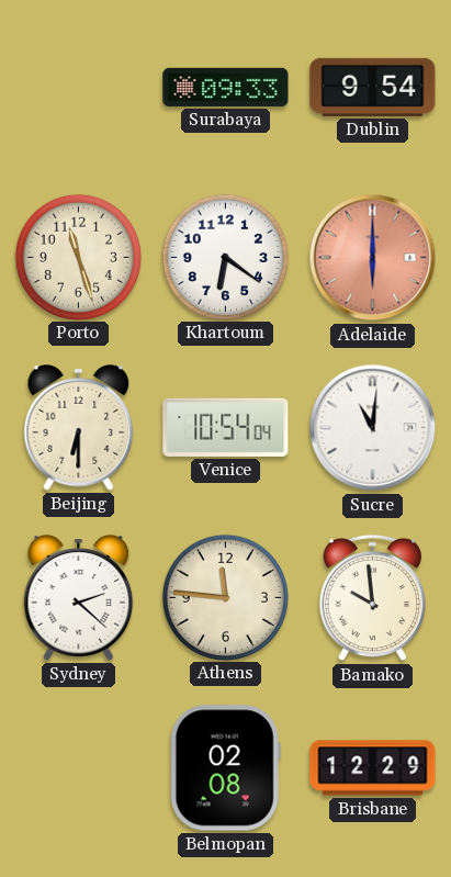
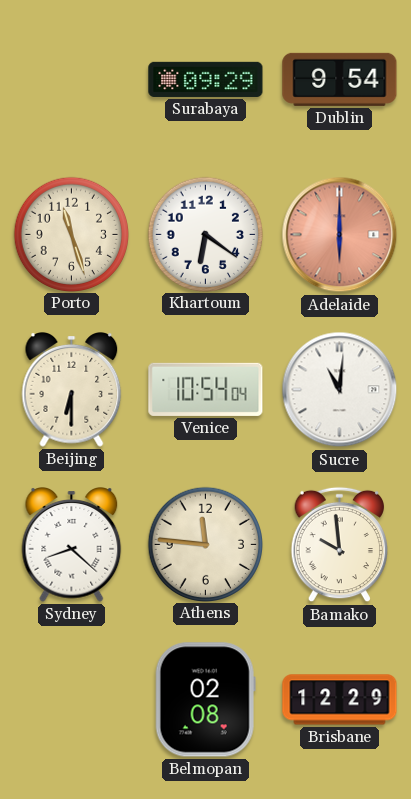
Surabaya: 09:33 -> 09:29 (206, 79)
Sydney: 2:22 -> 8:22 (72, 545)
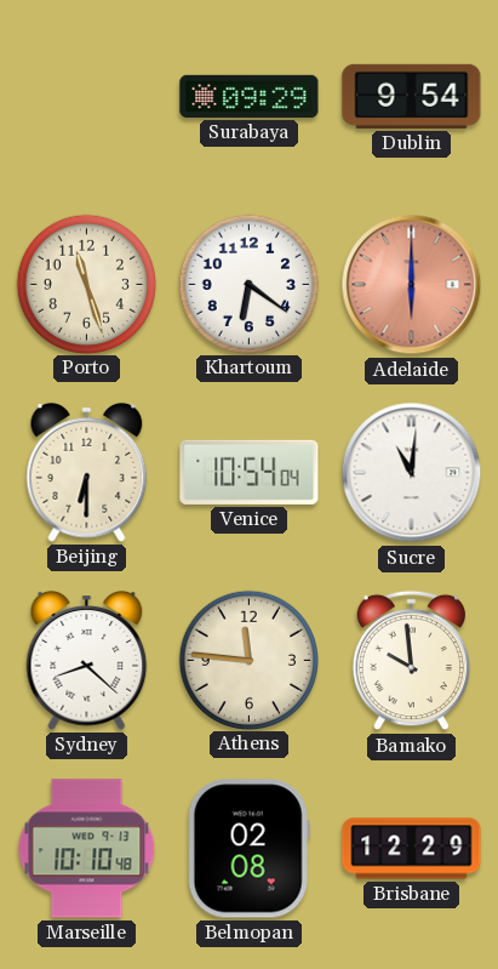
Marseille: none -> 10:10 (87, 849)
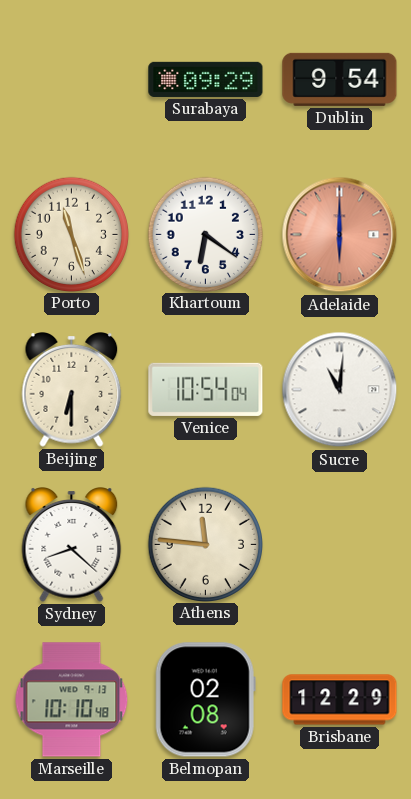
Bamako: 9:59 -> none (411, 661)
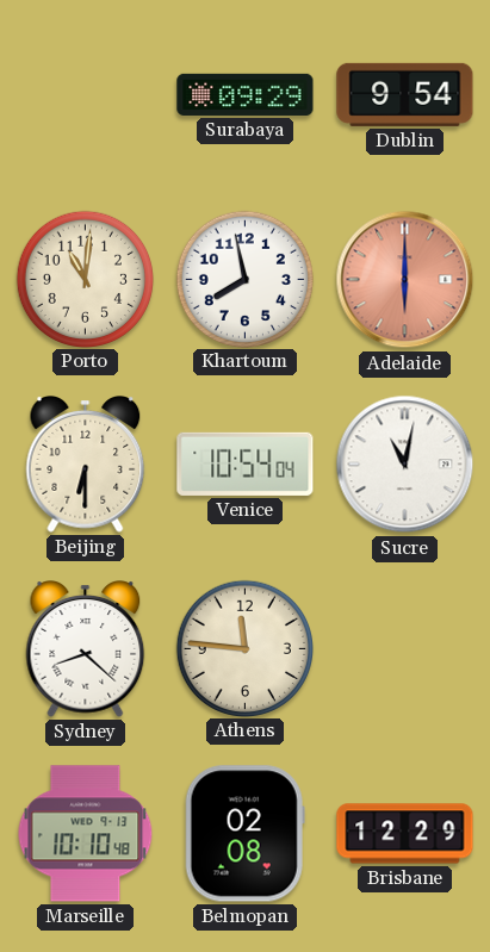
Porto: 11:27 -> 11:01 (85, 279)
Khartoum: 6:21 -> 7:58 (244, 279)
Sucre: 11:01 -> 11:02 (405, 465)
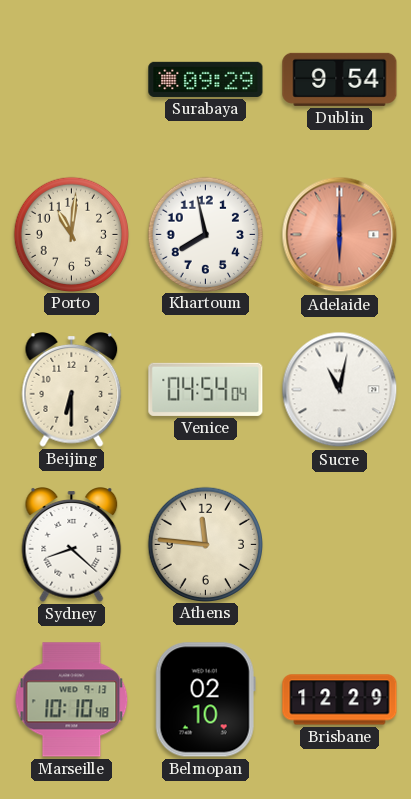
Venice: 10:54 -> 04:54 (206, 389)
Belmopan: 02:08 -> 02:10 (205, 700)
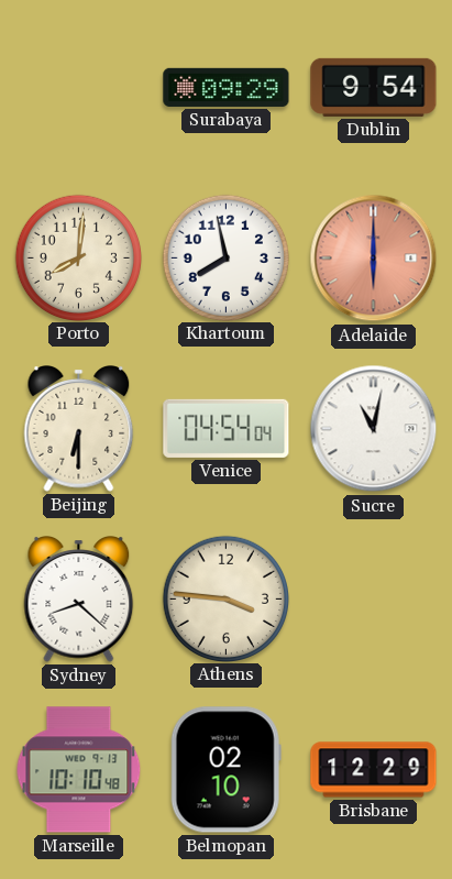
Porto: 11:01 -> 8:01 (78, 257)
Athens: 11:46 -> 3:46 (225, 598)
